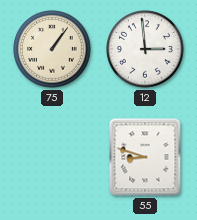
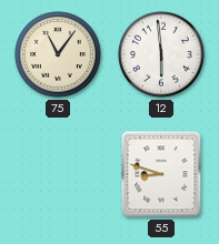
75: 1:06 -> 11:06 (58, 54)
12: 2:59 -> 5:59 (161, 54)
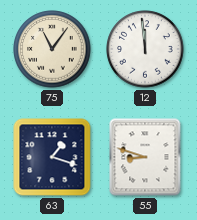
12: 5:59 -> 11:59 (145, 49)
63: none -> 1:18 (52, 157)
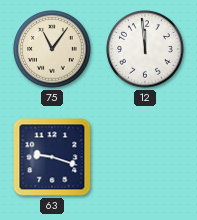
63: 1:18 -> 9:18 (52, 157)
55: 8:48 -> none (145, 157)
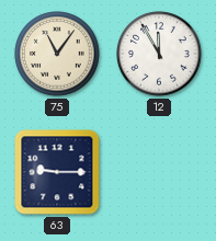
12: 11:59 -> 11:55 (159, 54)
63: 9:18 -> 9:15 (57, 172)
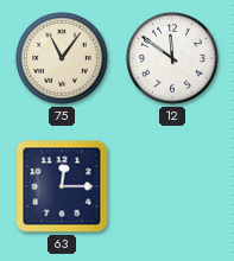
12: 11:55 -> 11:51 (172, 58)
63: 9:15 -> 12:15 (62, 186)
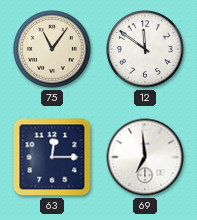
69: none -> 6:59 (145, 157)
